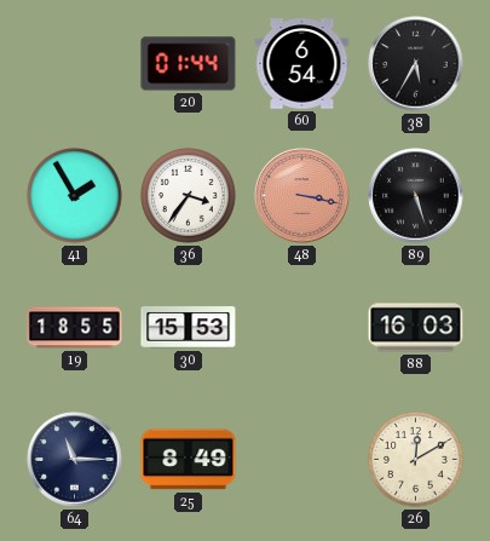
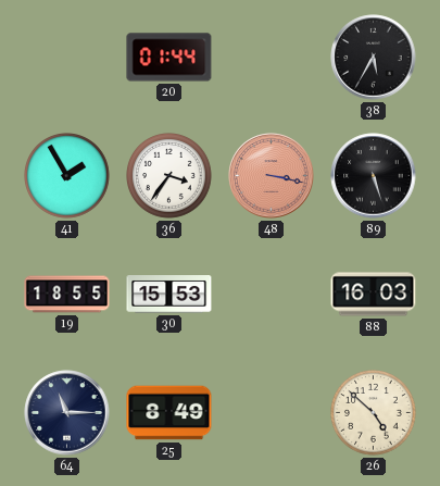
60: 6:54 -> none (302, 64)
26: 12:10 -> 4:52 (374, 413)
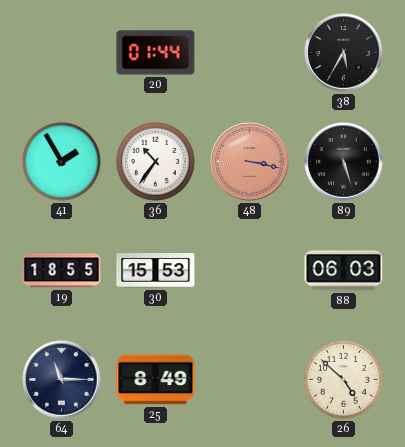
36: 3:36 -> 10:36 (156, 162)
88: 16:03 -> 06:03 (344, 271)
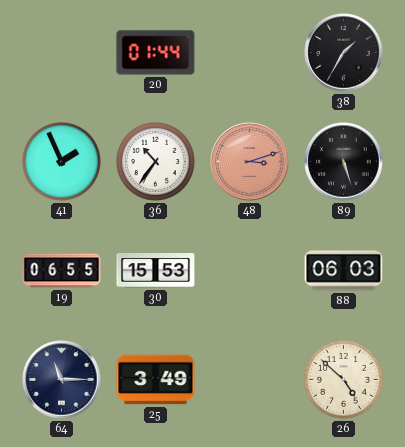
38: 5:35 -> 1:35 (344, 53)
41: 1:55 -> 1:56 (62, 162)
48: 3:17 -> 3:12 (250, 162)
19: 18:55 -> 06:55 (62, 271)
25: 8:49 -> 3:49 (156, 380)
